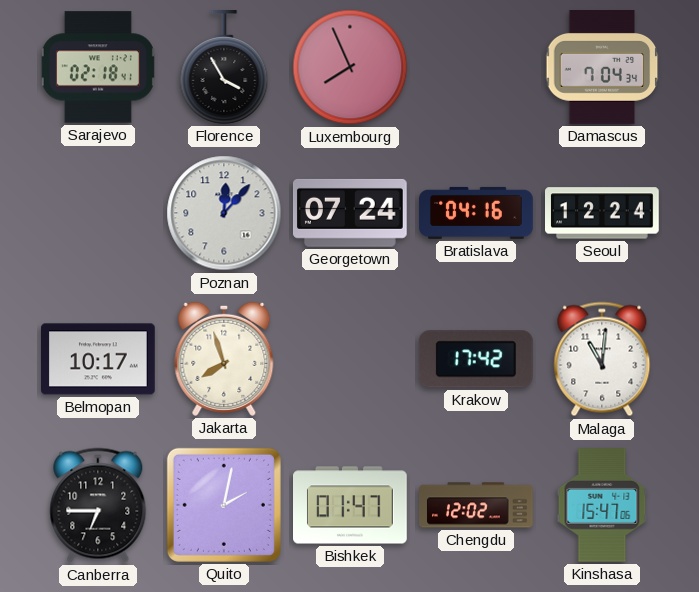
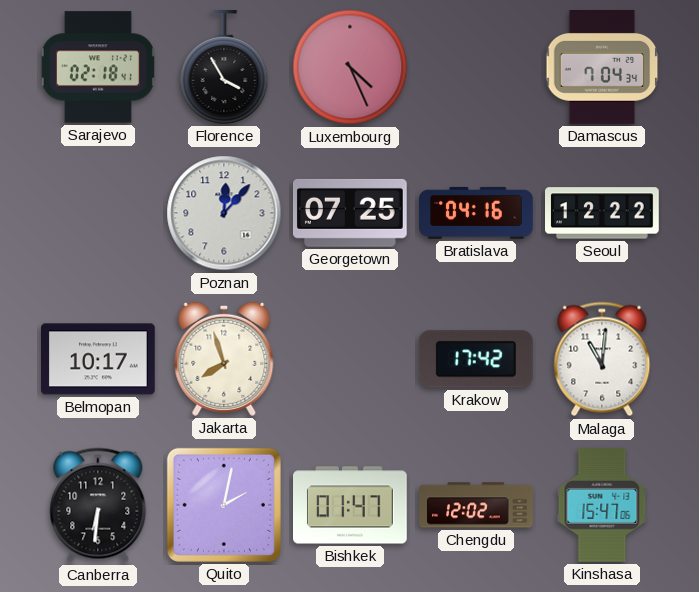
Luxembourg: 7:56 -> 4:26 (350, 67)
Georgetown: 07:24 -> 07:25 (350, 213)
Seoul: 12:24 -> 12:22 (603, 213)
Canberra: 6:45 -> 6:31 (98, 505)
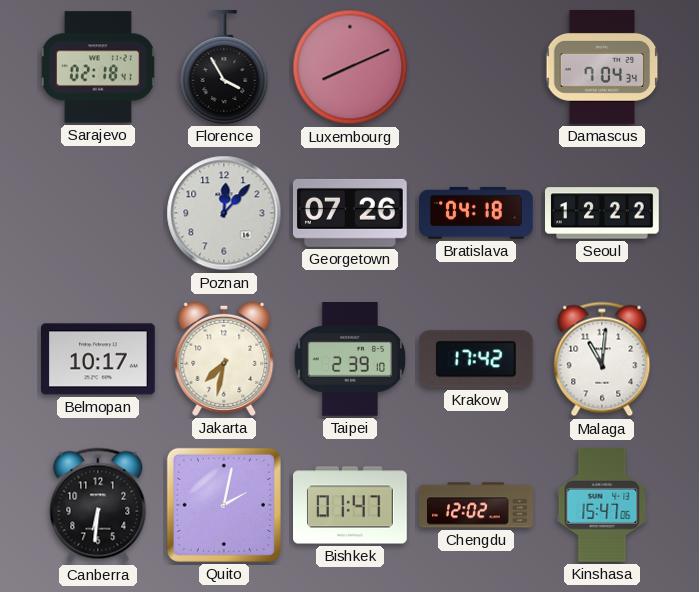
Luxembourg: 4:26 -> 8:11 (350, 67)
Georgetown: 07:25 -> 07:26 (350, 213)
Bratislava: 04:16 -> 04:18 (476, 213)
Jakarta: 7:57 -> 7:32 (224, 359)
Taipei: none -> 2:39 (349, 360)
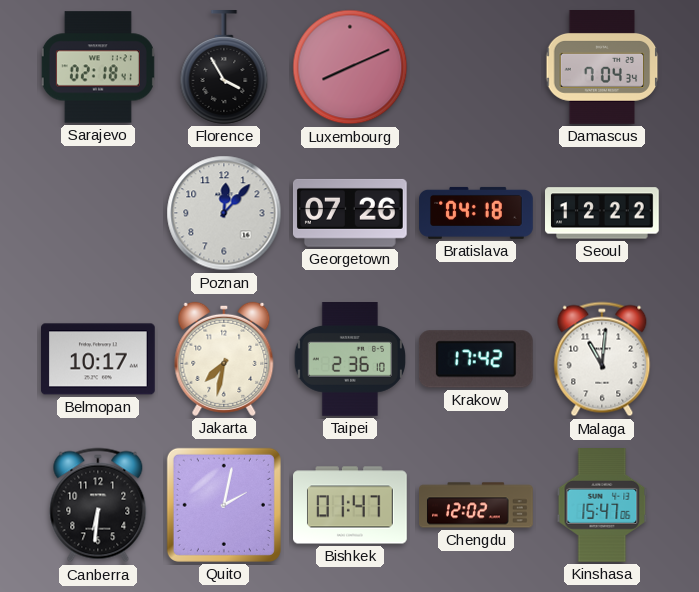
Taipei: 2:39 -> 2:36 (349, 360)
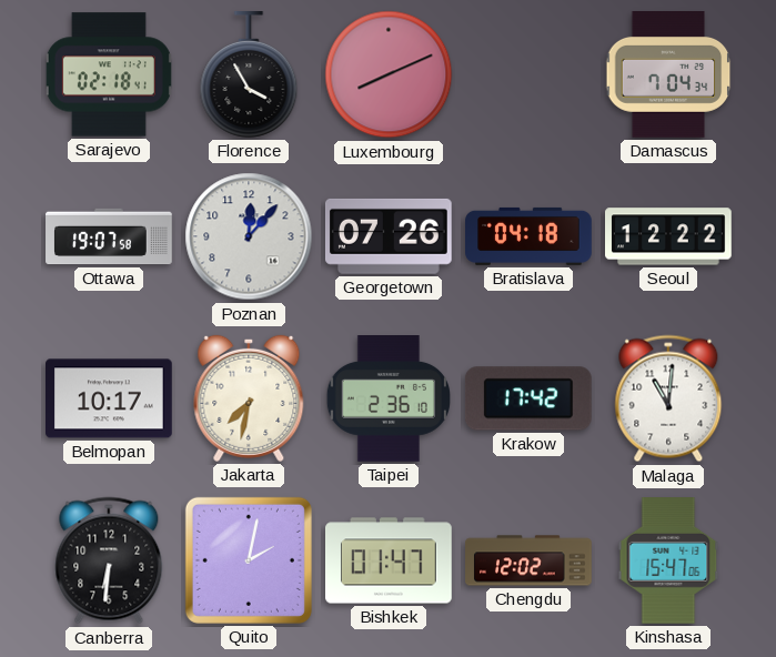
Ottawa: none -> 19:07 (109, 236)
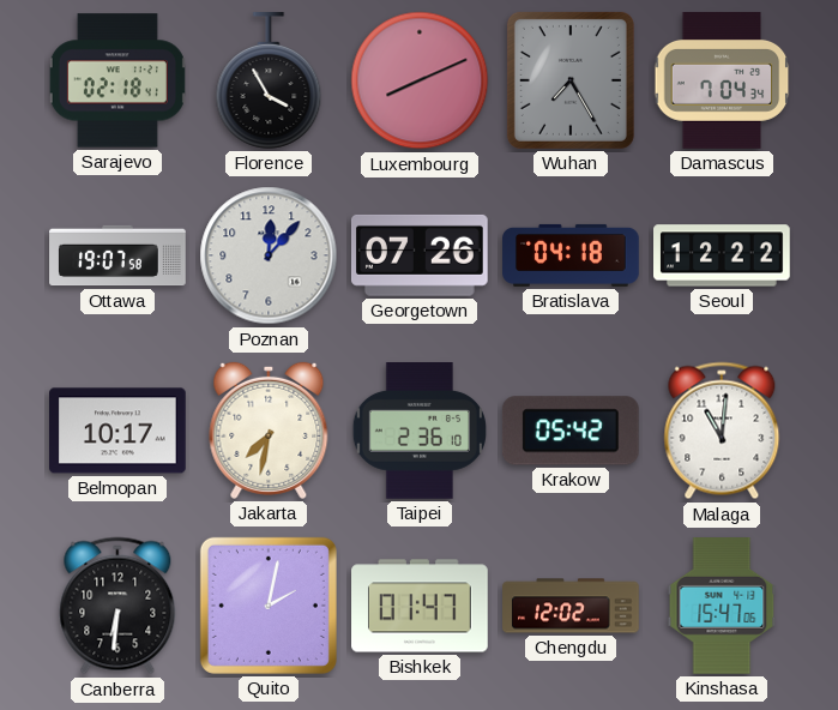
Wuhan: none -> 7:25 (571, 80)
Krakow: 17:42 -> 05:42 (571, 431)
